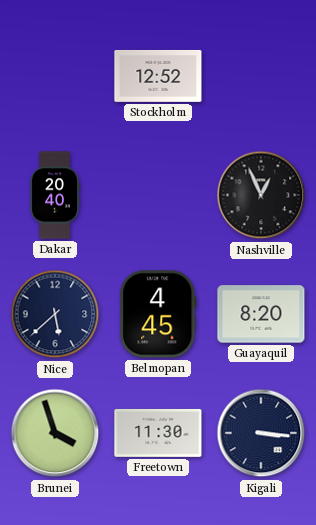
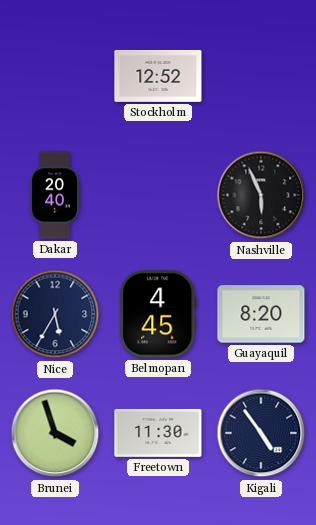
Nashville: 12:56 -> 5:56 (261, 195)
Nice: 5:38 -> 5:35 (55, 314)
Kigali: 3:16 -> 4:54 (261, 433)
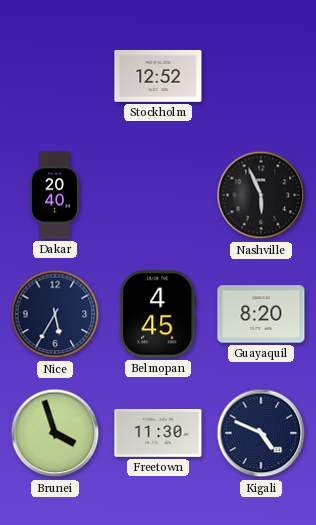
Kigali: 4:54 -> 4:49 (261, 433)
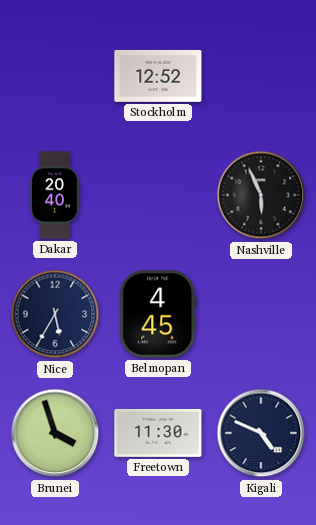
Guayaquil: 8:20 -> none (261, 314)
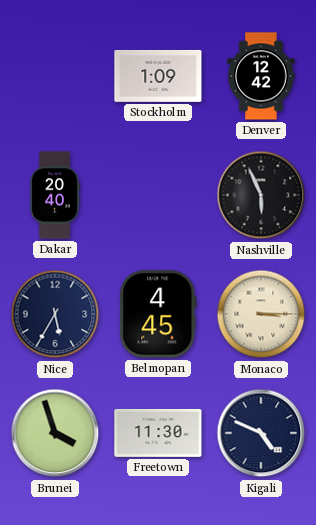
Stockholm: 12:52 -> 1:09 (158, 76)
Denver: none -> 12:42 (261, 76)
Monaco: none -> 3:15 (261, 314)
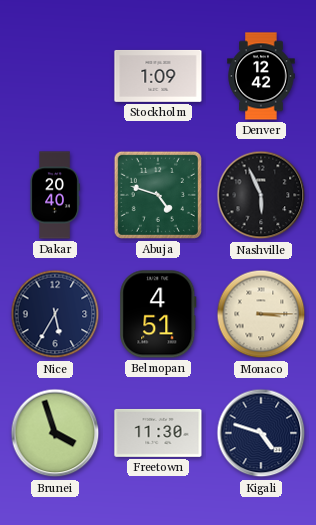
Abuja: none -> 4:48 (158, 195)
Belmopan: 4:45 -> 4:51 (158, 314)
Kigali: 4:49 -> 4:48 (261, 433)
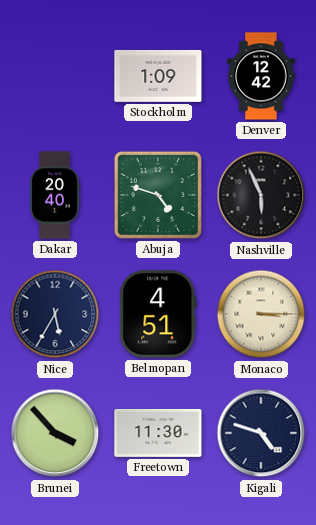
Brunei: 3:57 -> 3:53 (55, 433)
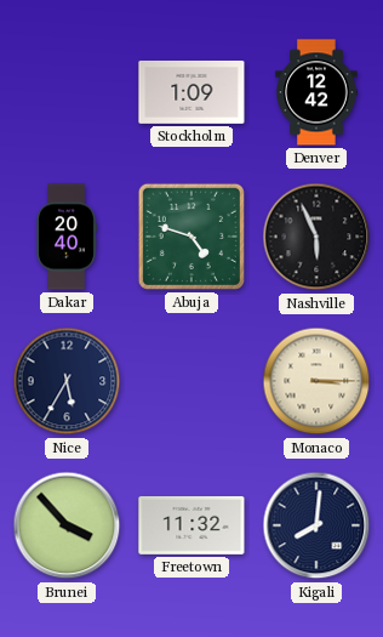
Belmopan: 4:51 -> none (158, 314)
Freetown: 11:30 -> 11:32 (191, 525)
Kigali: 4:48 -> 8:01 (316, 525)
